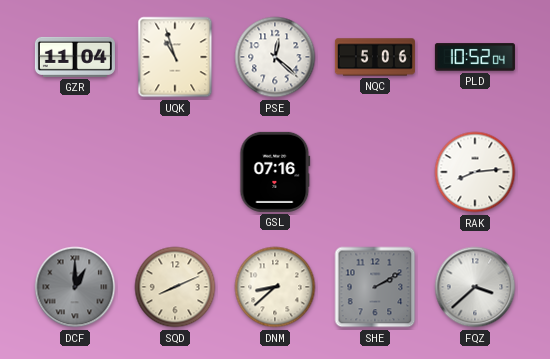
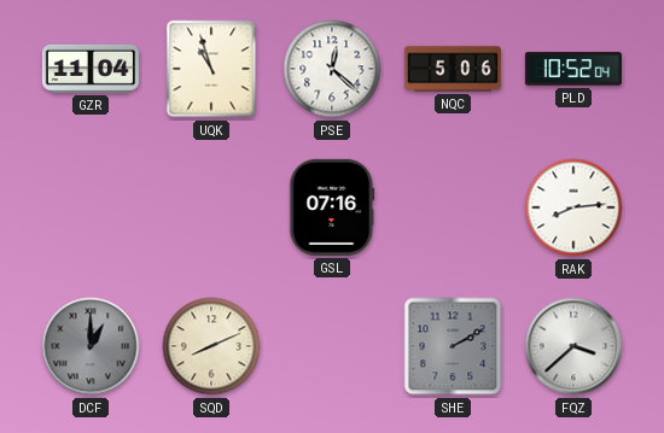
DNM: 8:38 -> none (275, 287)
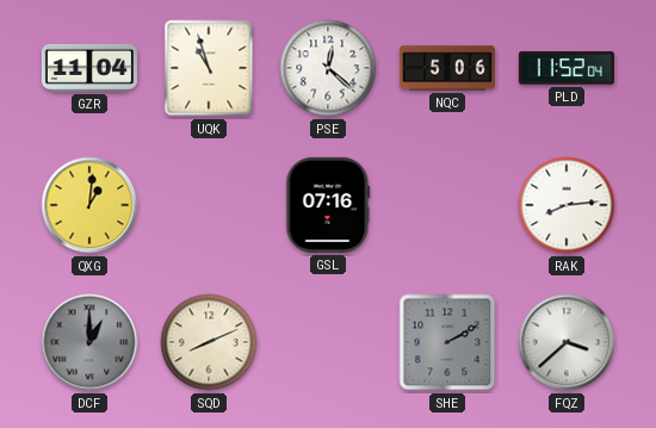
PLD: 10:52 -> 11:52 (567, 68)
QXG: none -> 1:01 (89, 205)
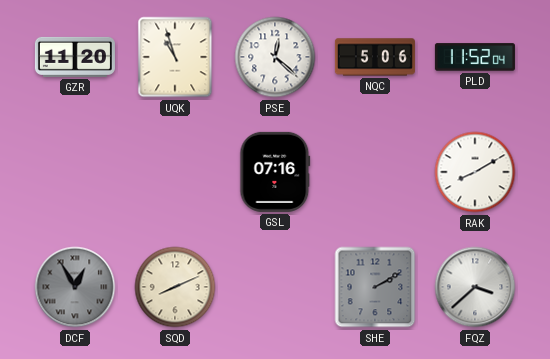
GZR: 11:04 -> 11:20 (75, 57)
QXG: 1:01 -> none (89, 205)
RAK: 8:14 -> 8:10 (475, 172)
DCF: 1:00 -> 12:55 (75, 287)
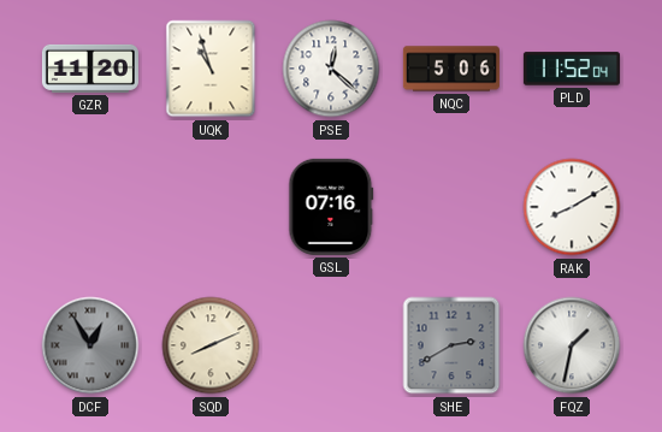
SHE: 2:10 -> 2:40 (451, 345)
FQZ: 3:38 -> 1:32 (572, 345)
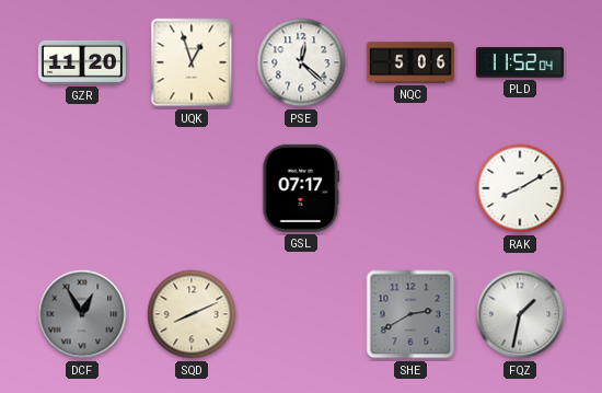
UQK: 10:57 -> 12:57 (192, 62)
GSL: 07:16 -> 07:17 (301, 188)
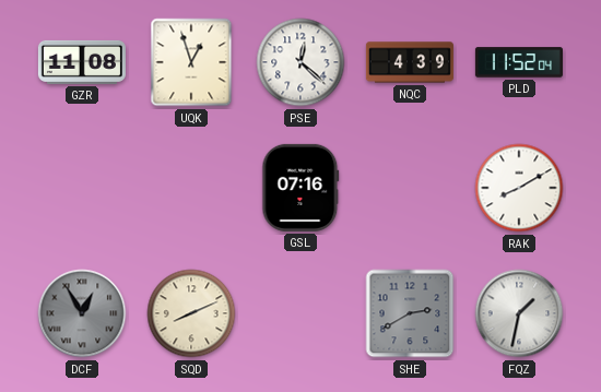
GZR: 11:20 -> 11:08 (82, 62)
NQC: 5:06 -> 4:39 (410, 62)
GSL: 07:17 -> 07:16 (300, 188)
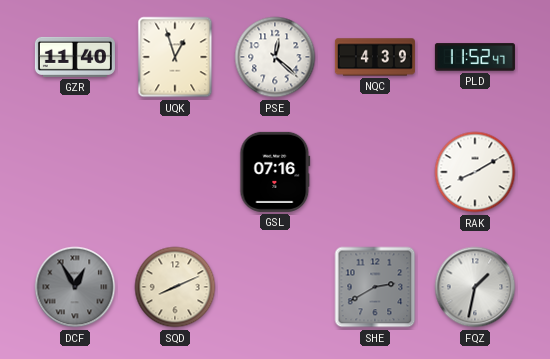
GZR: 11:08 -> 11:40 (75, 57)
PLD: 11:52:04 -> 11:52:47 (475, 57)
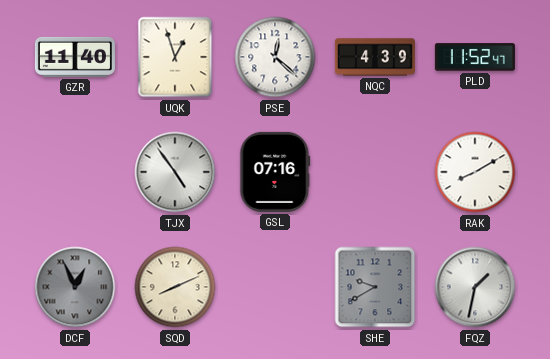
TJX: none -> 4:54 (175, 172)
DCF: 12:55 -> 12:56 (75, 287)
SHE: 2:40 -> 9:40 (375, 287)
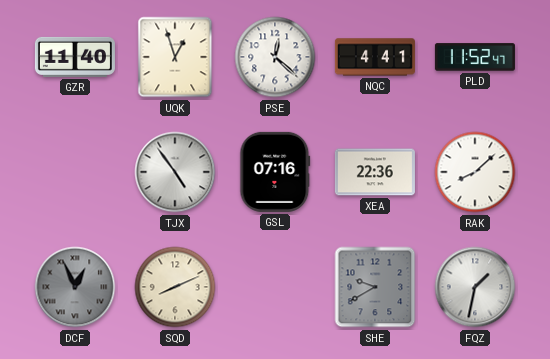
NQC: 4:39 -> 4:41 (375, 57)
XEA: none -> 22:36 (375, 172)
RAK: 8:10 -> 8:08 (475, 172)
